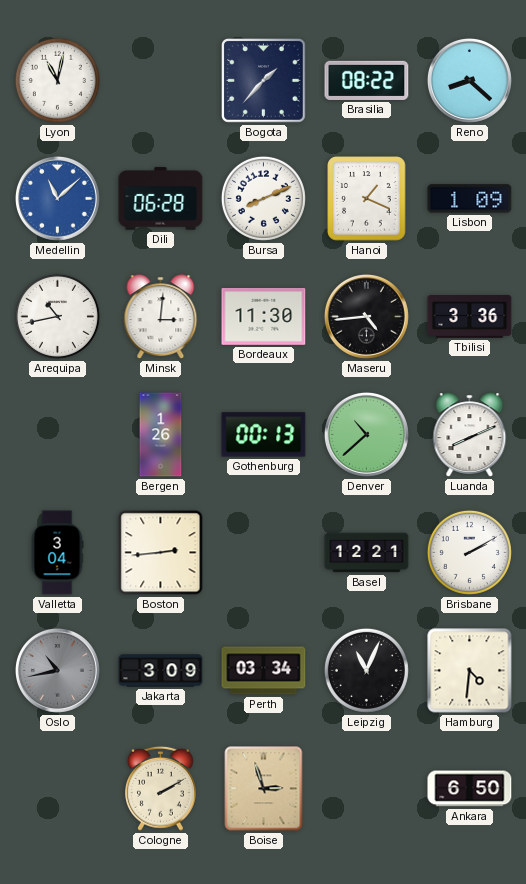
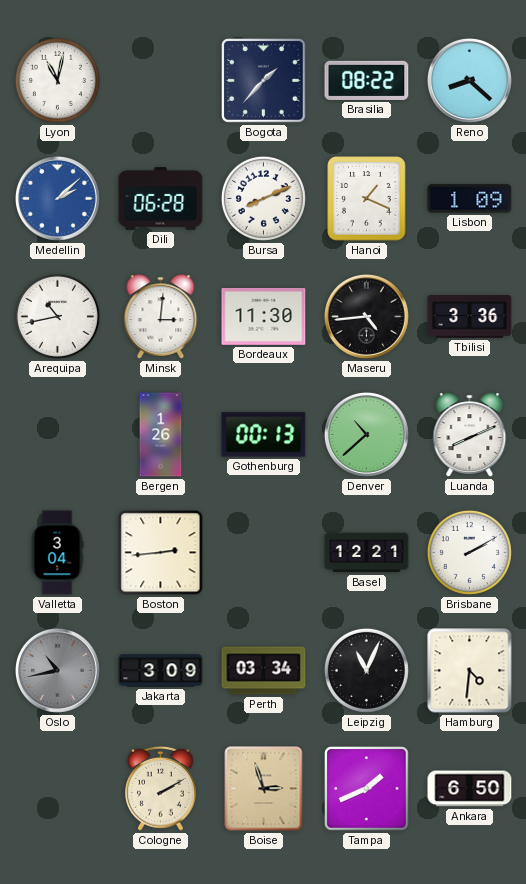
Medellin: 11:08 -> 2:08 (57, 198)
Tampa: none -> 1:41 (367, 789)
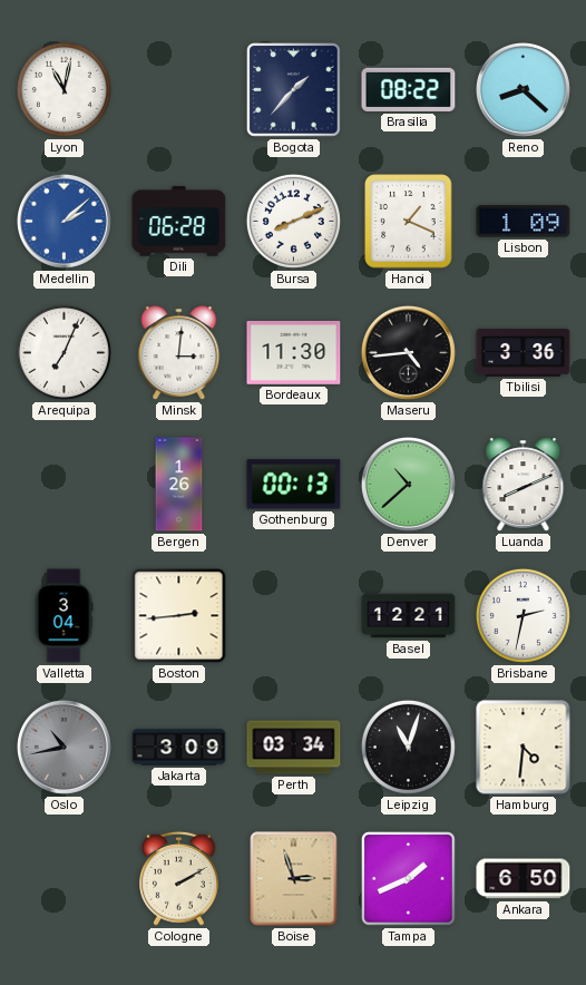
Arequipa: 10:43 -> 7:04 (64, 352)
Brisbane: 2:10 -> 2:32 (522, 615)
Leipzig: 11:04 -> 11:03 (408, 747)
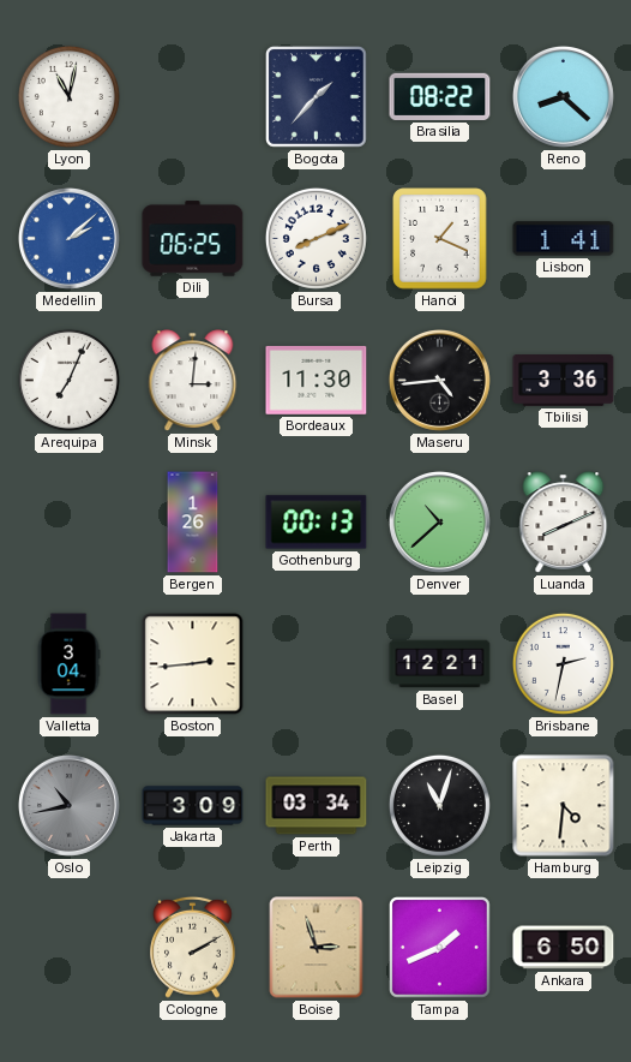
Dili: 06:28 -> 06:25 (193, 239)
Lisbon: 1:09 -> 1:41 (564, 239)
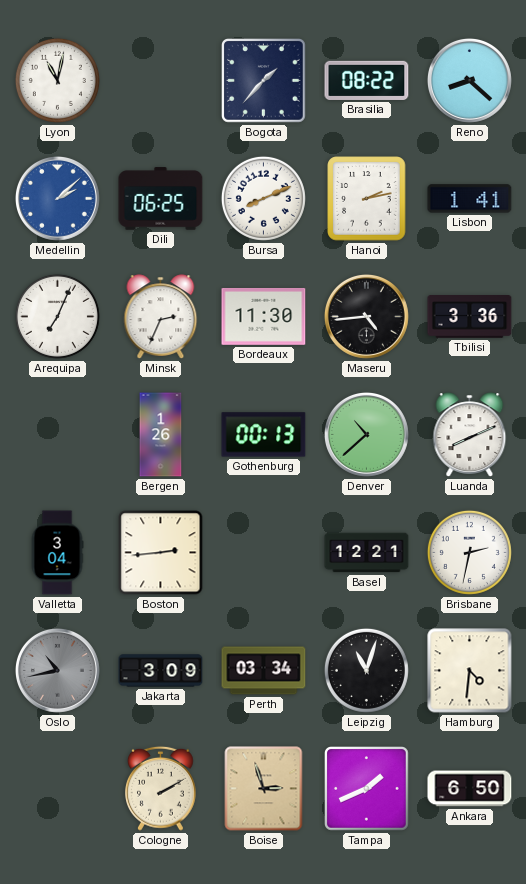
Hanoi: 1:19 -> 2:13 (367, 199)
Minsk: 3:01 -> 2:34 (161, 317)
